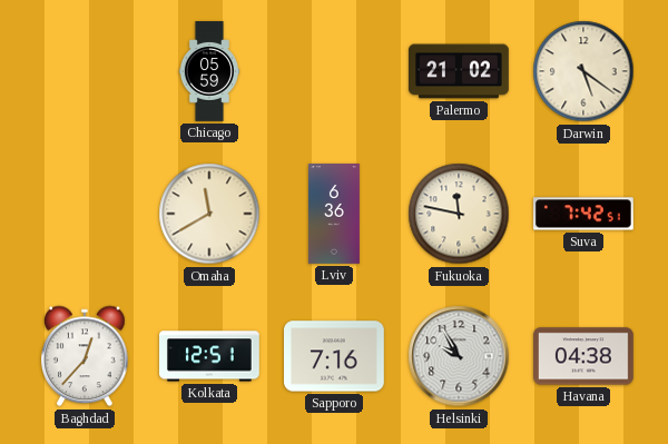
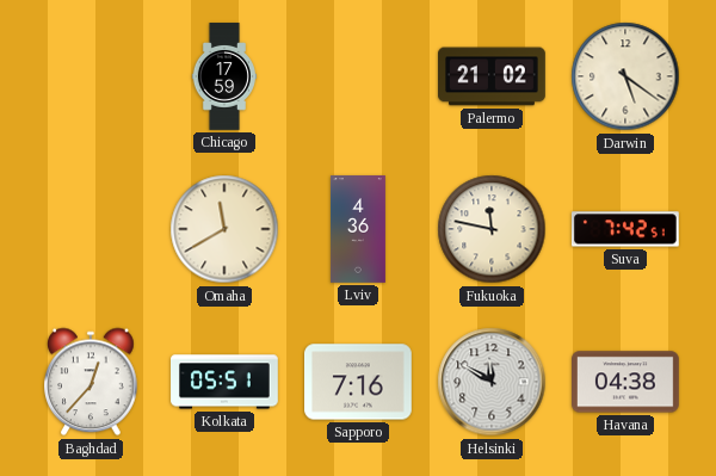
Chicago: 05:59 -> 17:59 (223, 76)
Lviv: 6:36 -> 4:36 (358, 230)
Kolkata: 12:51 -> 05:51 (226, 382)
Helsinki: 9:55 -> 11:50 (492, 382)
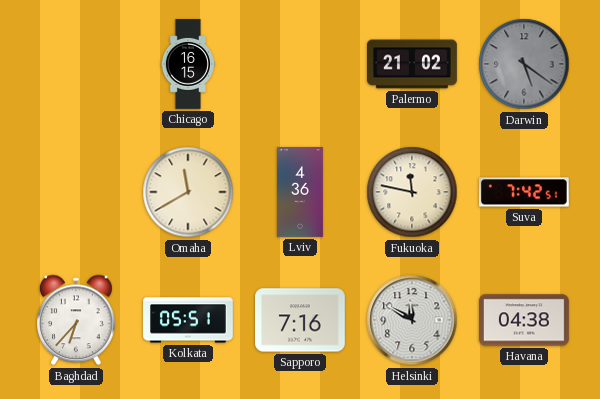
Chicago: 17:59 -> 16:15 (187, 64)
Darwin dial: cream -> grey (524, 64)
Baghdad: 12:37 -> 6:37 (77, 320)
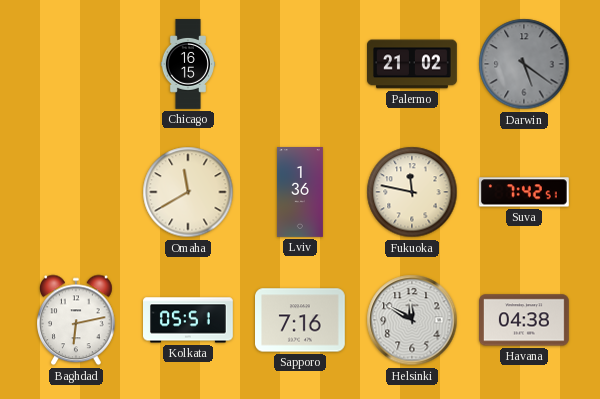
Lviv: 4:36 -> 1:36 (300, 193)
Baghdad: 6:37 -> 6:13 (77, 320)
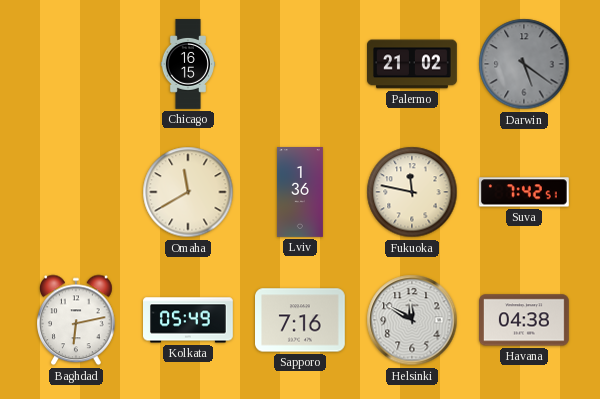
Kolkata: 05:51 -> 05:49 (189, 320)
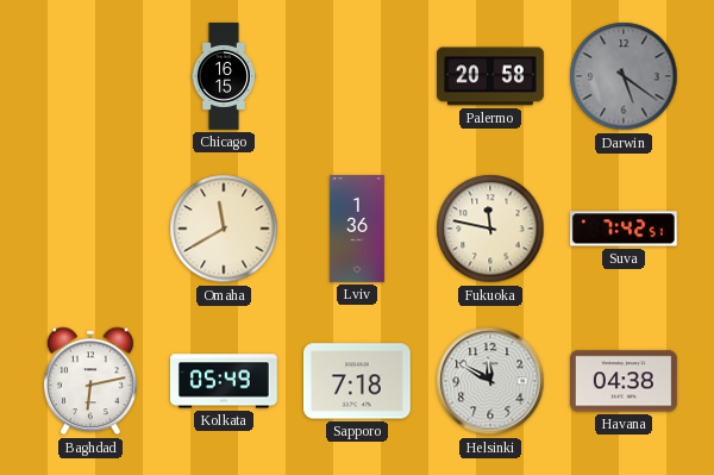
Palermo: 21:02 -> 20:58 (491, 76)
Sapporo: 7:16 -> 7:18 (358, 381)
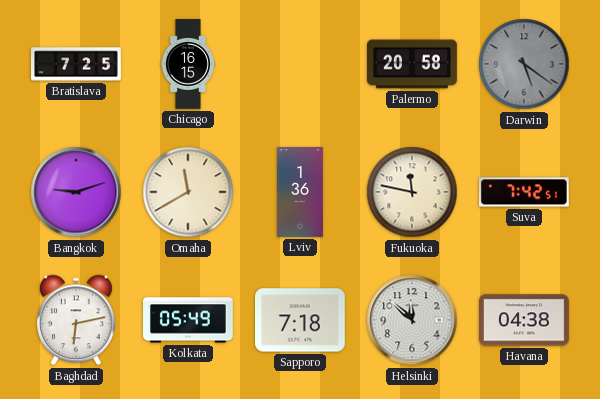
Bratislava: none -> 7:25 (76, 64)
Bangkok: none -> 9:12 (76, 192)
Helsinki: 11:50 -> 11:52 (412, 320)
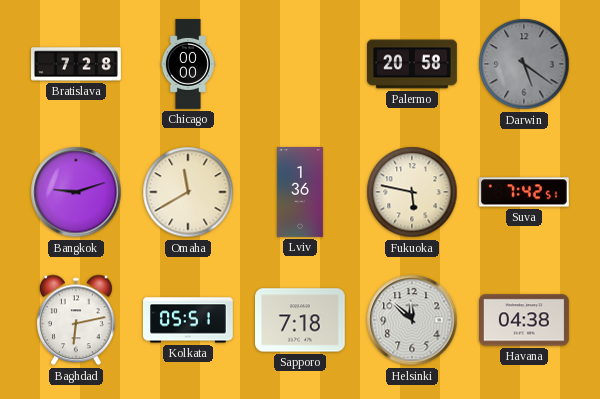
Bratislava: 7:25 -> 7:28 (76, 64)
Chicago: 16:15 -> 00:00 (187, 64)
Fukuoka: 11:47 -> 5:47 (412, 192)
Kolkata: 05:49 -> 05:51 (189, 320)
